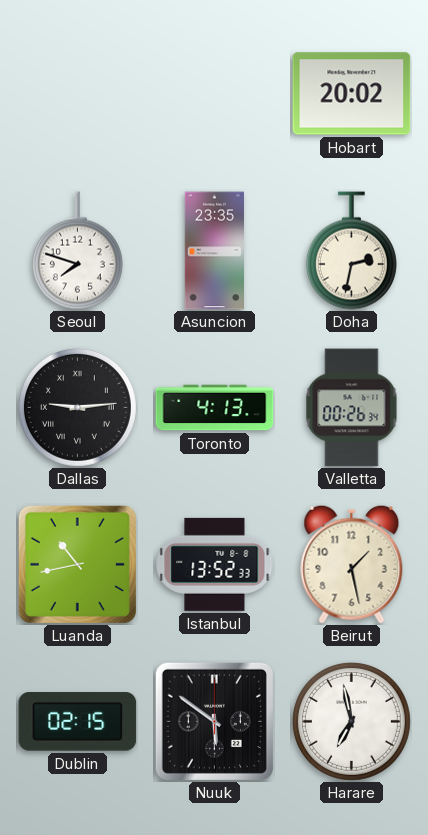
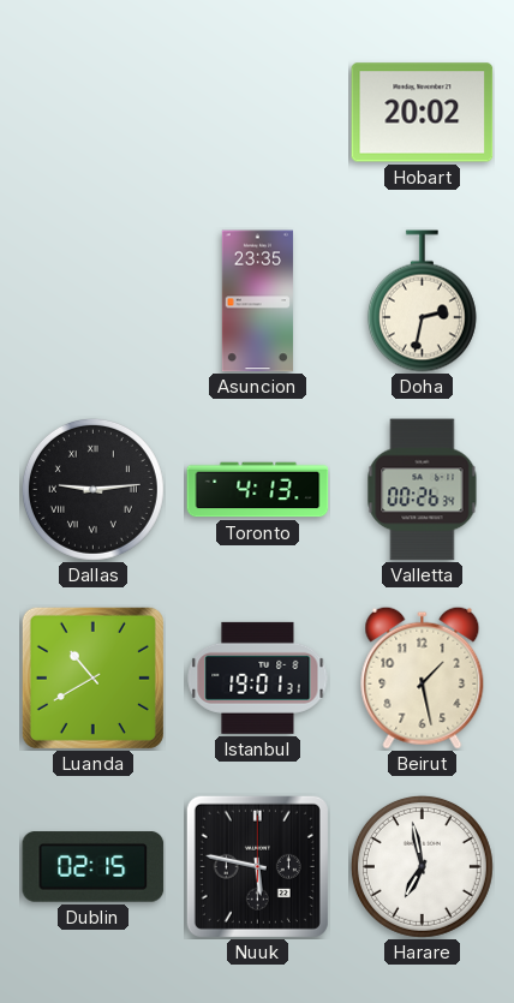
Seoul: 7:48 -> none (77, 251)
Luanda: 10:43 -> 10:40 (92, 677)
Istanbul: 13:52 -> 19:01 (258, 677)
Nuuk: 5:51 -> 5:47 (257, 866)
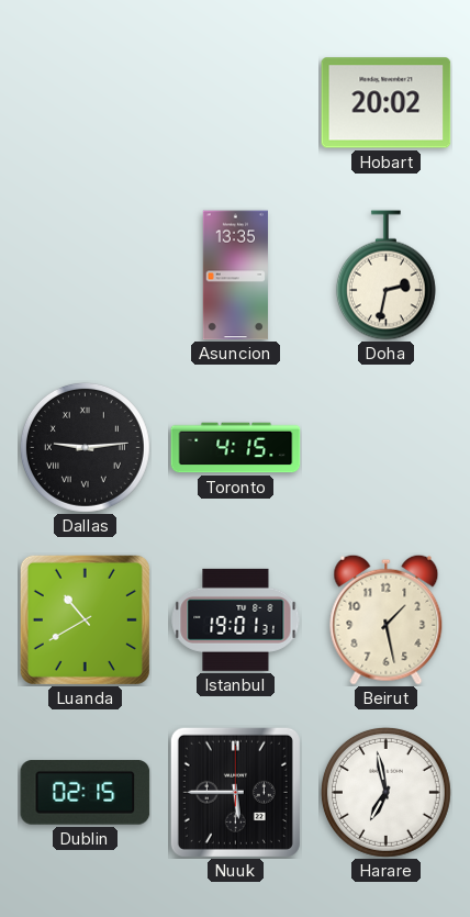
Asuncion: 23:35 -> 13:35 (235, 276)
Toronto: 4:13 -> 4:15 (236, 448)
Valletta: 00:26 -> none (423, 490)
Nuuk: 5:47 -> 5:45 (235, 792)
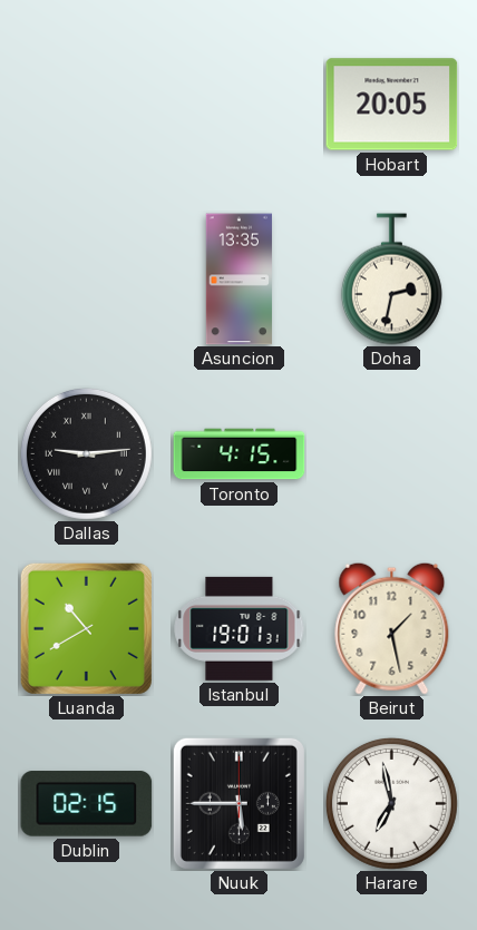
Hobart: 20:02 -> 20:05 (392, 105)
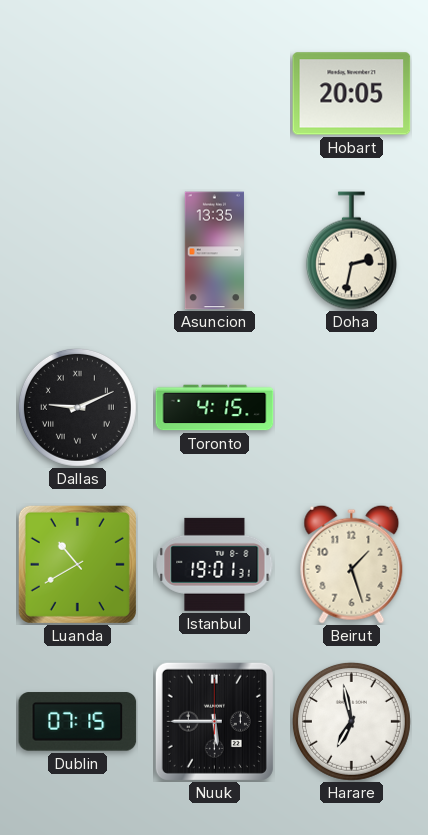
Dallas: 9:14 -> 9:11 (77, 407)
Beirut: 1:28 -> 1:27 (352, 564)
Dublin: 02:15 -> 07:15 (78, 722)
